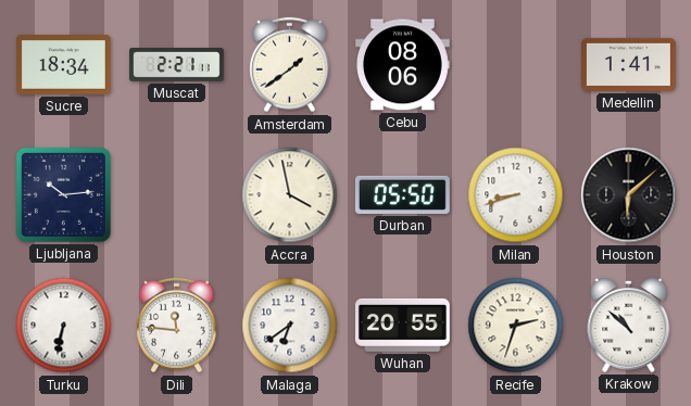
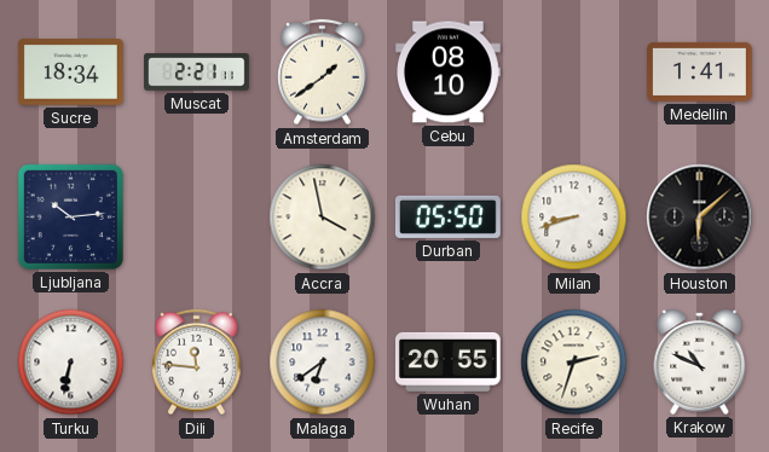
Cebu: 08:06 -> 08:10 (449, 73)
Krakow: 10:52 -> 10:49 (700, 361)
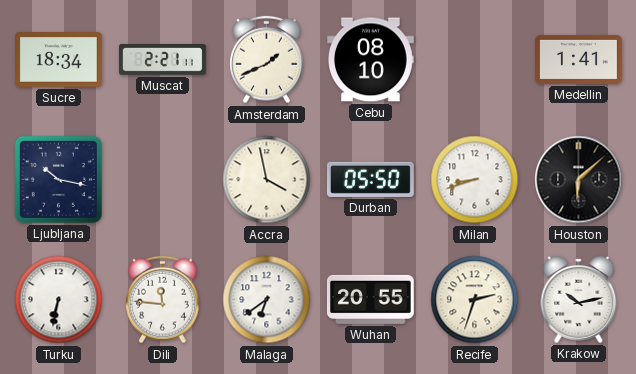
Amsterdam: 1:39 -> 1:41 (267, 60)
Ljubljana: 10:14 -> 10:17 (58, 179)
Krakow: 10:49 -> 10:13 (579, 299)
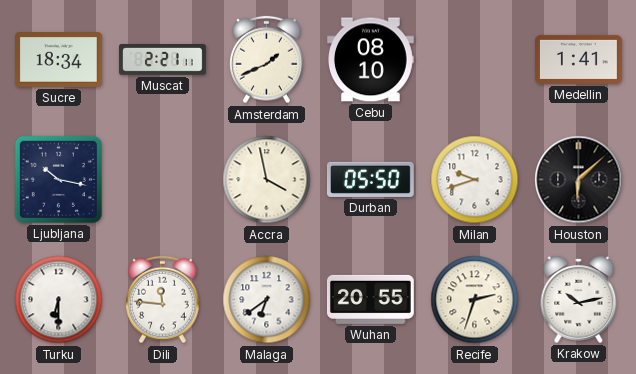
Milan: 8:42 -> 9:42 (475, 180)
Turku: 6:32 -> 6:30 (59, 300)
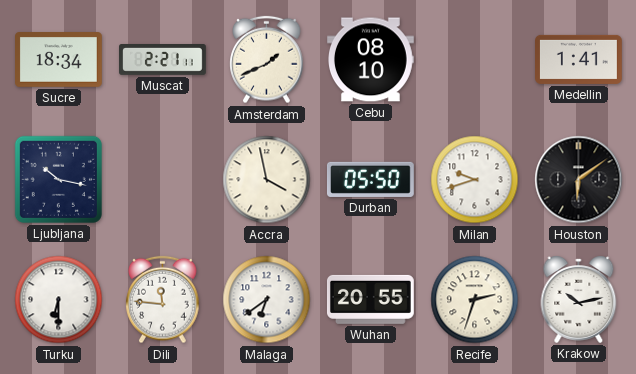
Houston: 6:08 -> 6:09 (579, 180)
